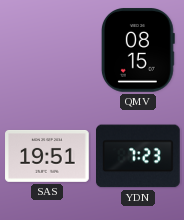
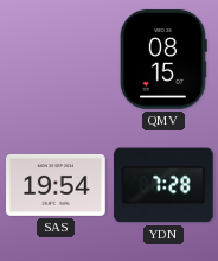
SAS: 19:51 -> 19:54 (56, 185)
YDN: 7:23 -> 7:28 (165, 185)
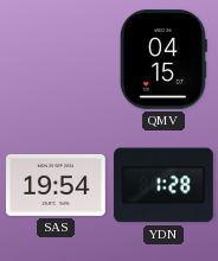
QMV: 08:15 -> 04:15 (163, 59)
YDN: 7:28 -> 1:28 (165, 185)
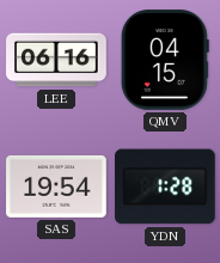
LEE: none -> 06:16 (56, 60)
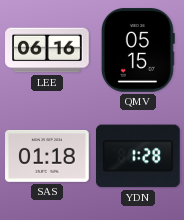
QMV: 04:15 -> 05:15 (138, 50)
SAS: 19:54 -> 01:18 (47, 156)
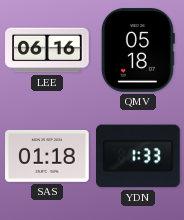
QMV: 05:15 -> 05:18 (138, 50)
YDN: 1:28 -> 1:33 (139, 156)
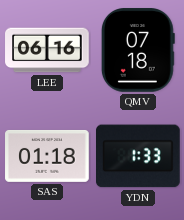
QMV: 05:18 -> 07:18 (138, 50)
